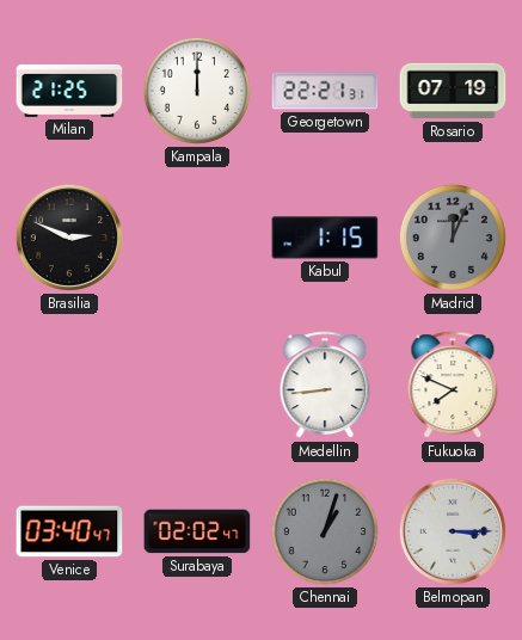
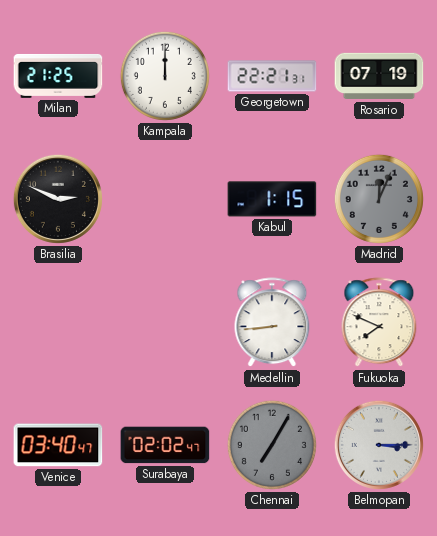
Chennai: 1:03 -> 7:05 (272, 445)
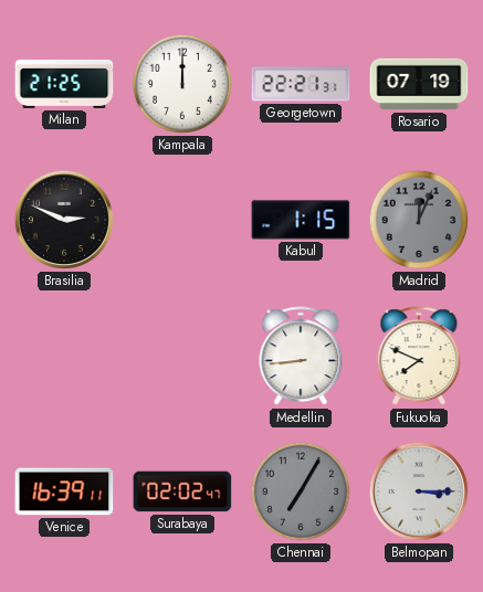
Venice: 03:40 -> 16:39 (64, 491)
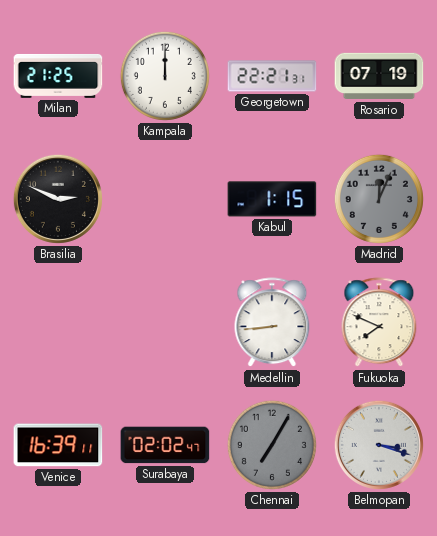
Belmopan: 3:15 -> 3:18 (379, 445)
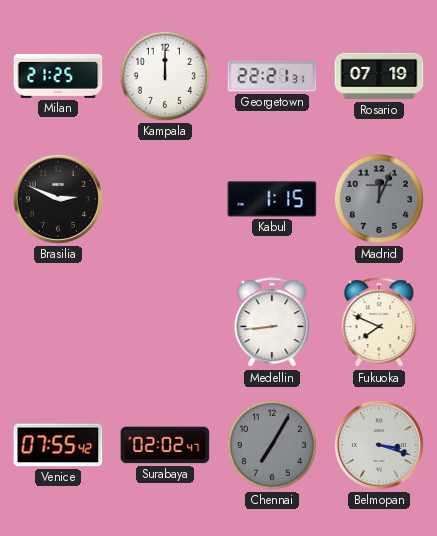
Venice: 16:39 -> 07:55 (58, 445)
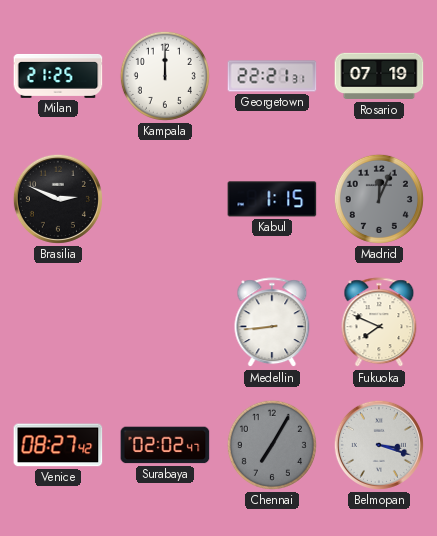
Venice: 07:55 -> 08:27 (58, 445)
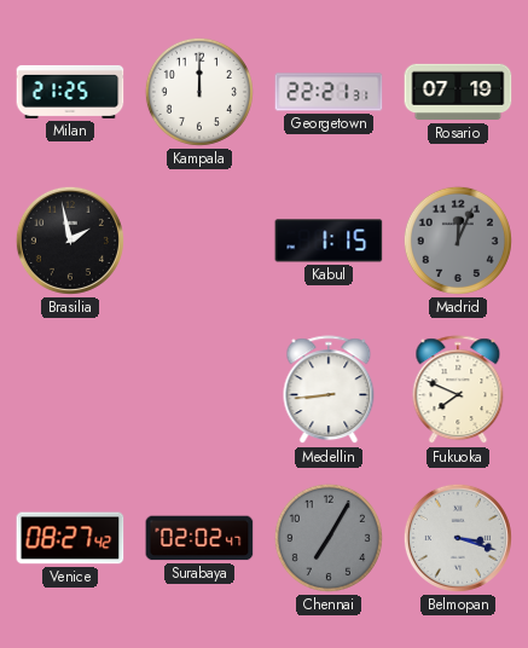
Brasilia: 2:49 -> 1:58 (70, 241)
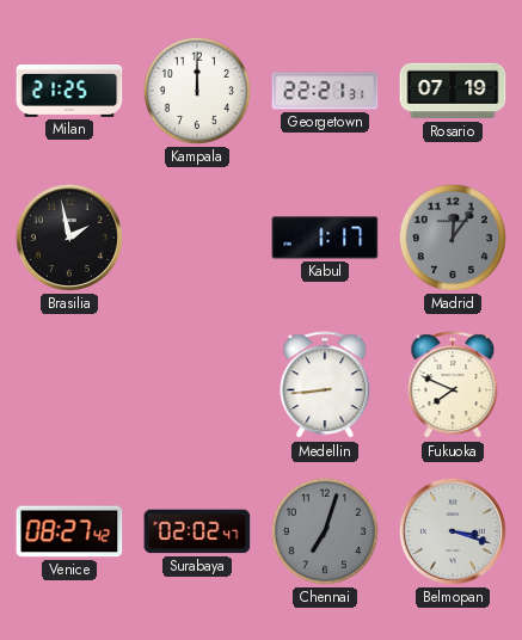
Kabul: 1:15 -> 1:17 (325, 238)
Madrid: 12:04 -> 12:06 (453, 238)
Chennai: 7:05 -> 7:03 (325, 531)
